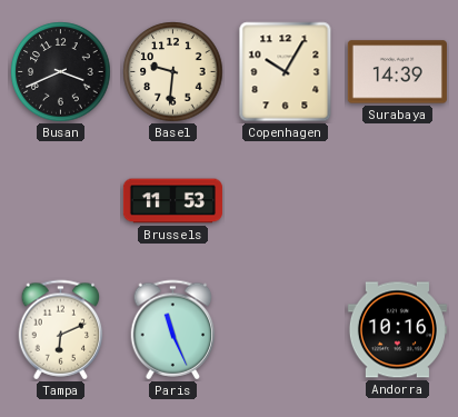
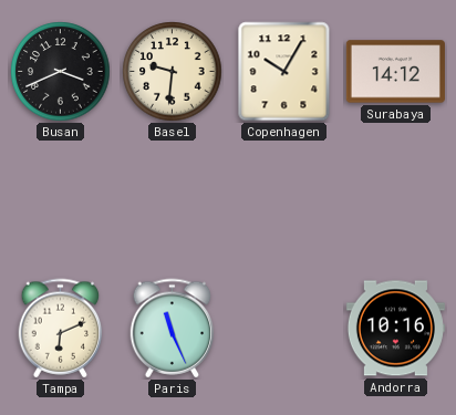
Surabaya: 14:39 -> 14:12 (395, 72)
Brussels: 11:53 -> none (172, 201)
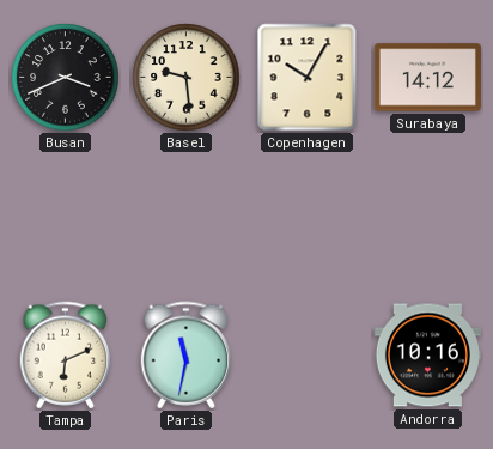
Basel: 9:31 -> 9:29 (187, 78)
Paris: 11:26 -> 11:32 (187, 356)
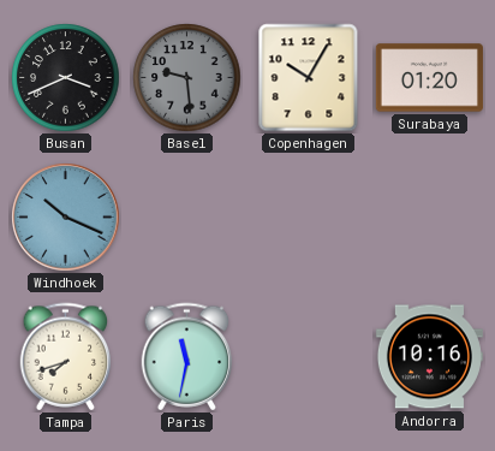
Basel dial: cream -> grey (187, 78)
Surabaya: 14:12 -> 01:20 (429, 78)
Windhoek: none -> 10:19 (66, 218)
Tampa: 6:11 -> 7:42 (66, 357)
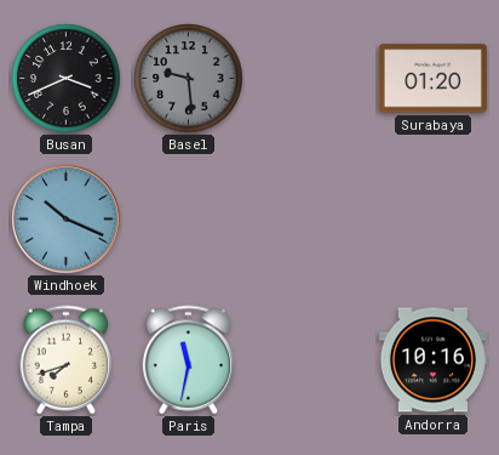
Copenhagen: 10:05 -> none (309, 78)
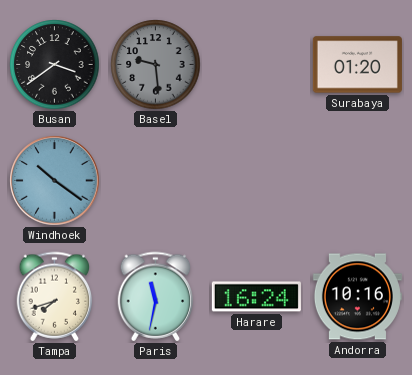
Busan: 3:41 -> 3:39 (55, 65)
Windhoek: 10:19 -> 10:21 (55, 181)
Harare: none -> 16:24 (256, 297)
